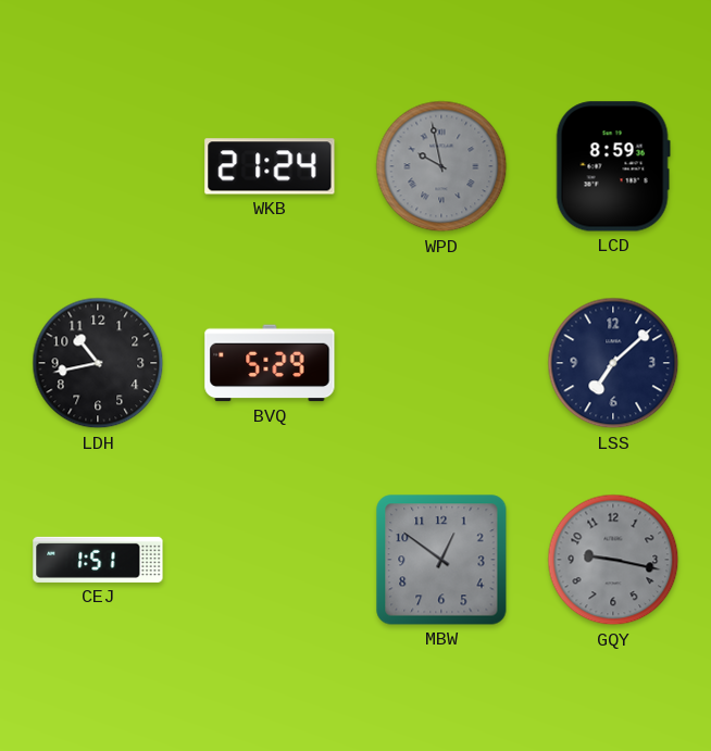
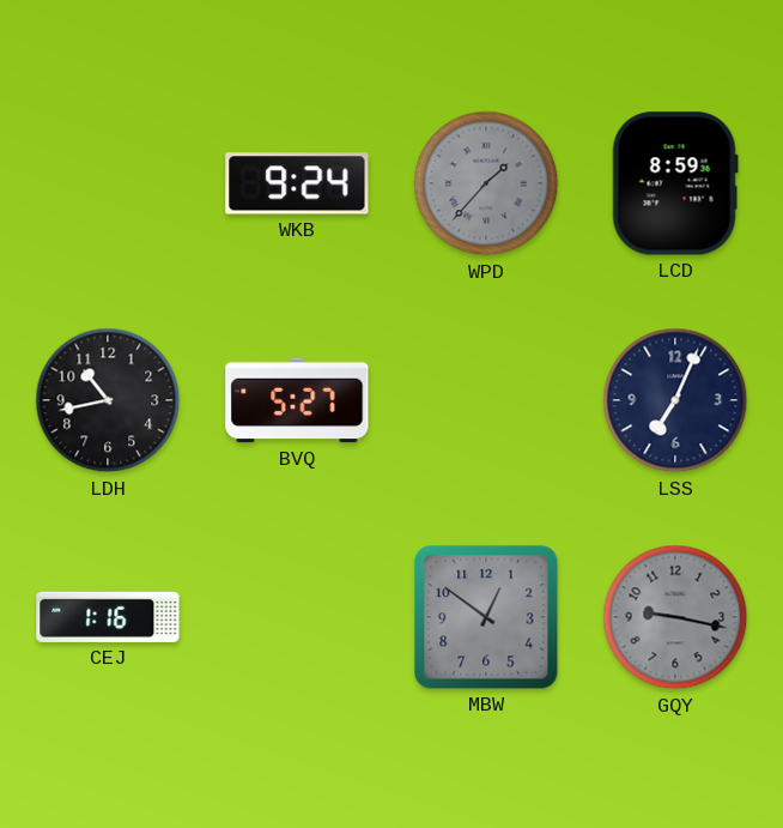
WKB: 21:24 -> 9:24 (297, 183)
WPD: 9:58 -> 1:37 (486, 183)
BVQ: 5:29 -> 5:27 (297, 400)
LSS: 7:08 -> 7:04 (675, 400)
CEJ: 1:51 -> 1:16 (108, 617)
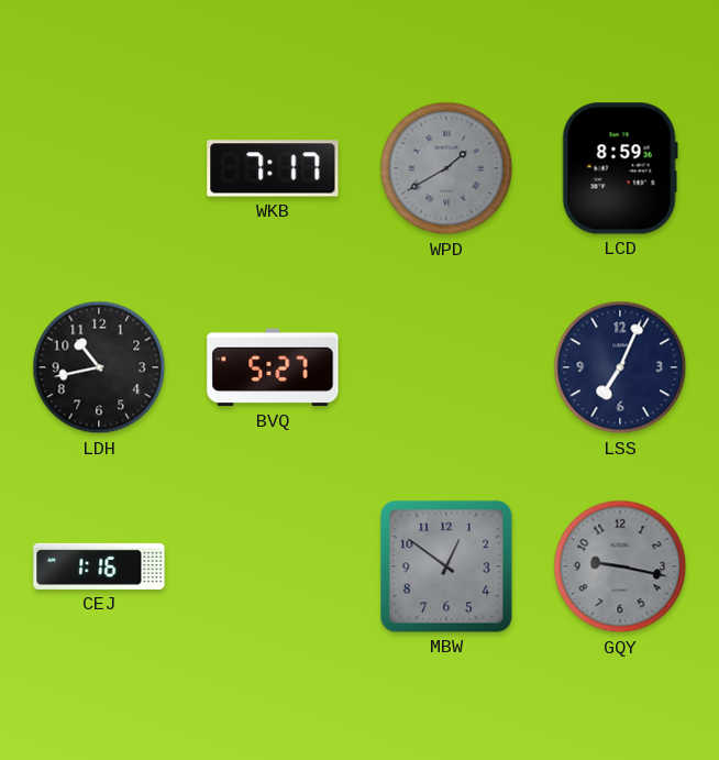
WKB: 9:24 -> 7:17 (273, 168)
WPD: 1:37 -> 1:40 (446, 168)
